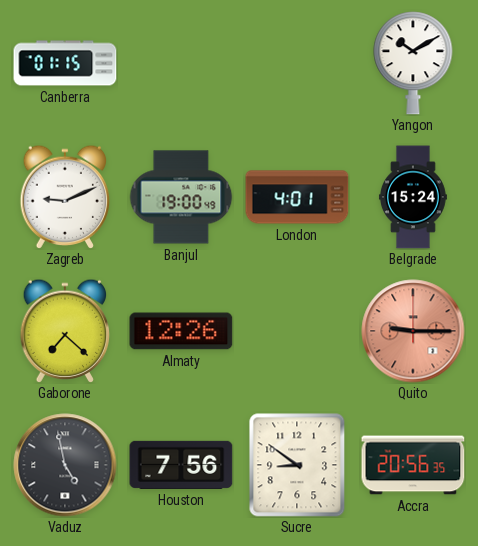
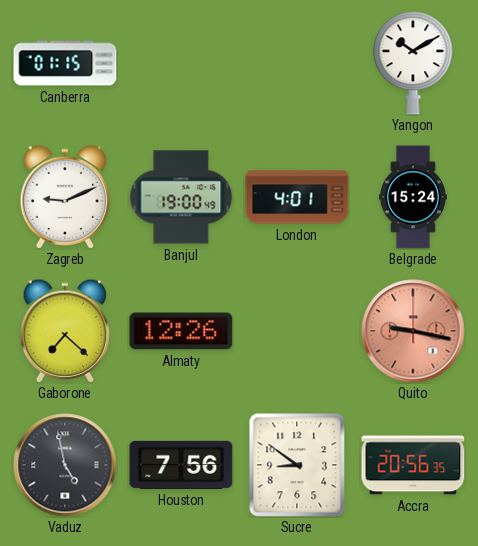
Quito: 9:15 -> 9:17 (413, 331)
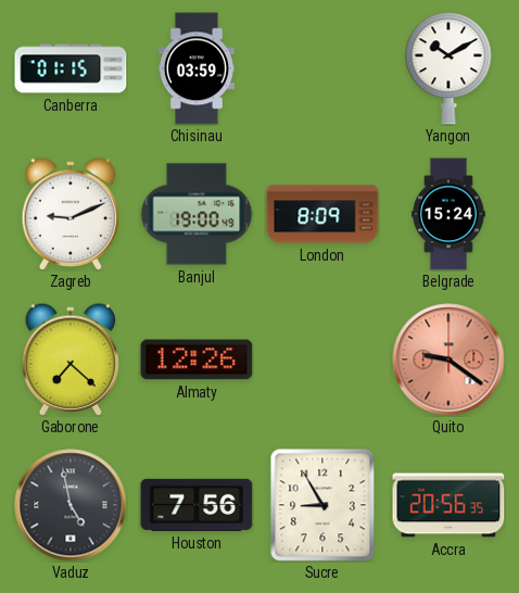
Chisinau: none -> 03:59 (197, 68)
London: 4:01 -> 8:09 (322, 214)
Quito: 9:17 -> 9:21 (448, 359)
Sucre: 8:51 -> 8:55 (322, 505)
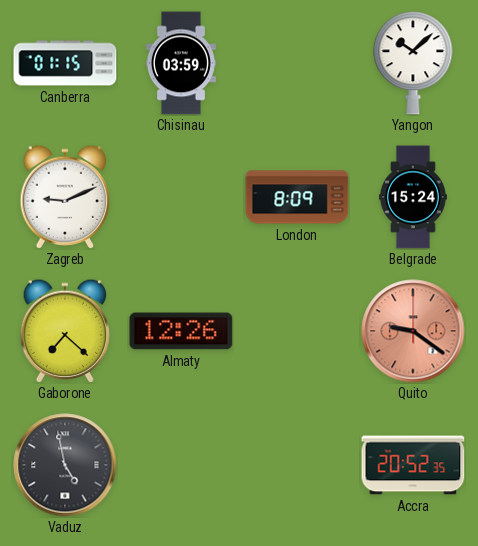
Yangon: 10:10 -> 10:08 (413, 63)
Banjul: 19:00 -> none (197, 214)
Houston: 7:56 -> none (197, 505)
Sucre: 8:55 -> none (322, 505)
Accra: 20:56 -> 20:52 (413, 465)
